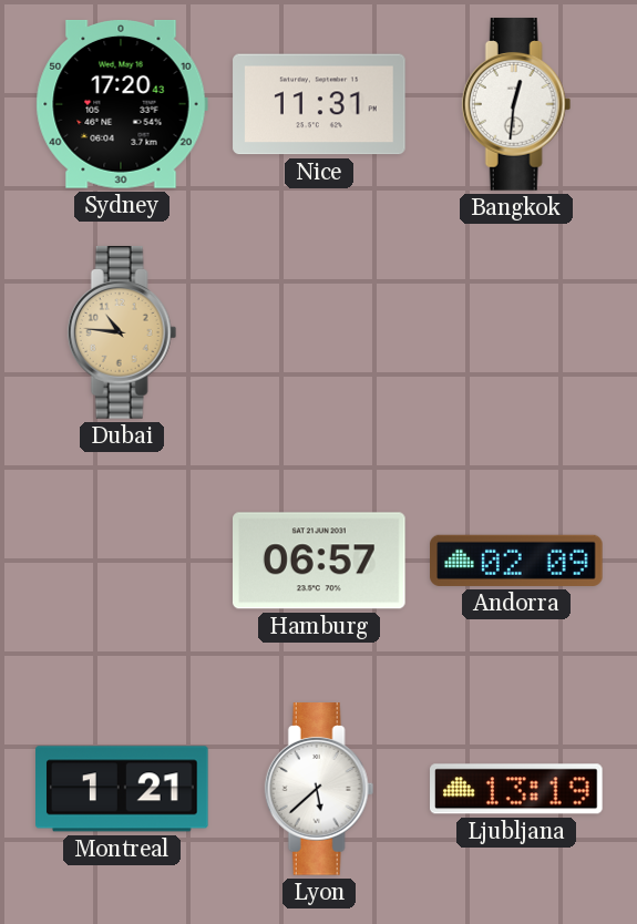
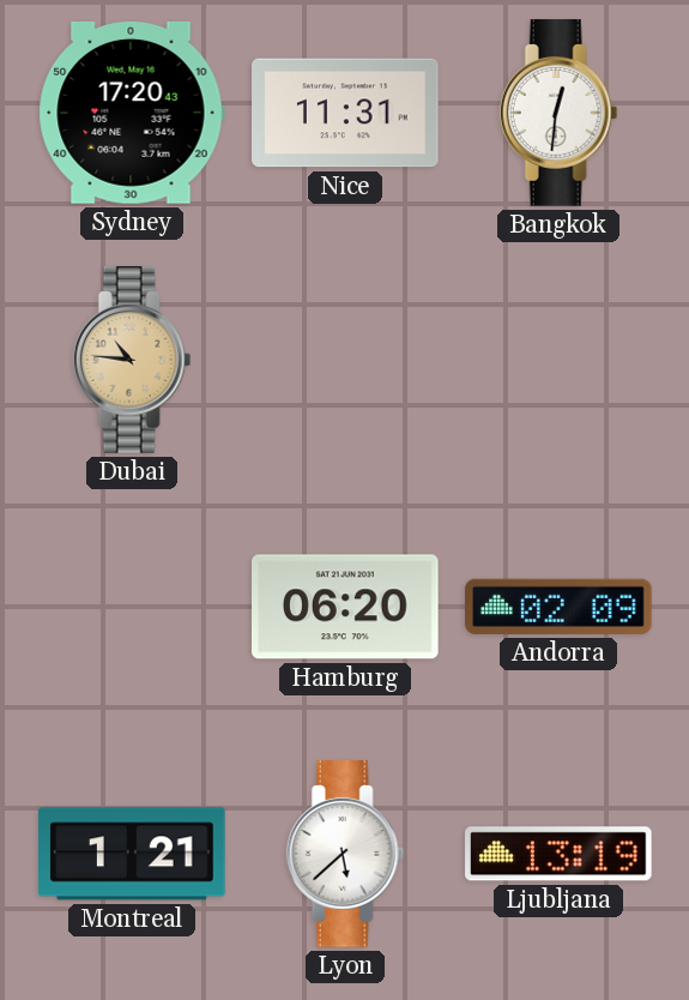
Hamburg: 06:57 -> 06:20 (346, 607)
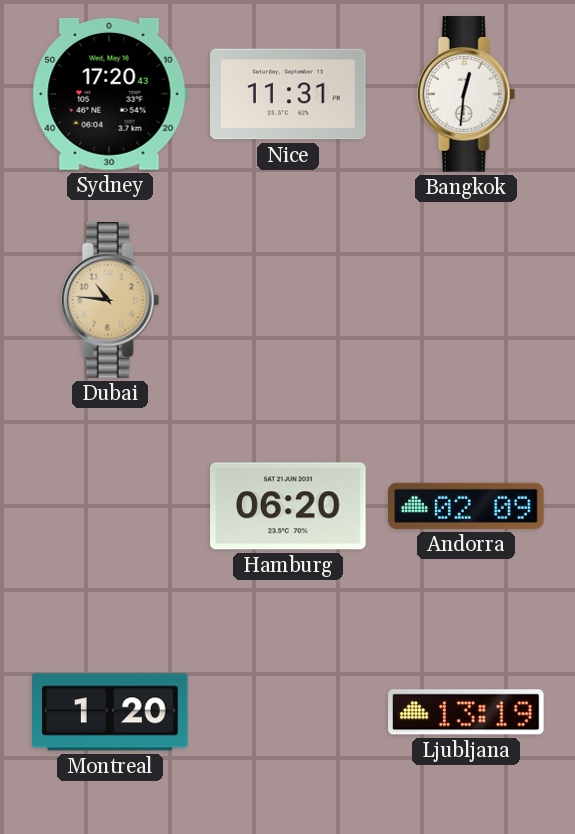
Montreal: 1:21 -> 1:20 (110, 712)
Lyon: 5:38 -> none (345, 854)
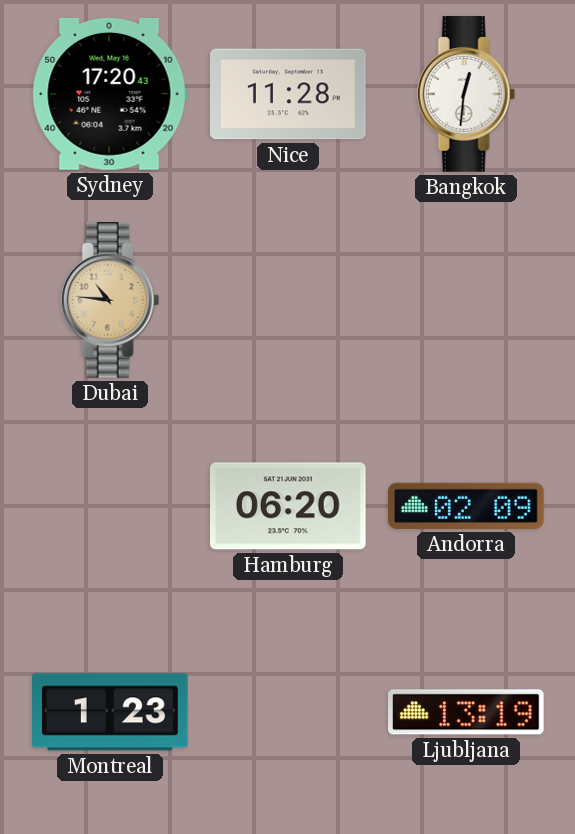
Nice: 11:31 -> 11:28 (288, 94)
Montreal: 1:20 -> 1:23 (110, 712)
